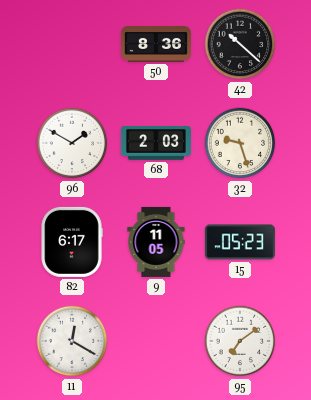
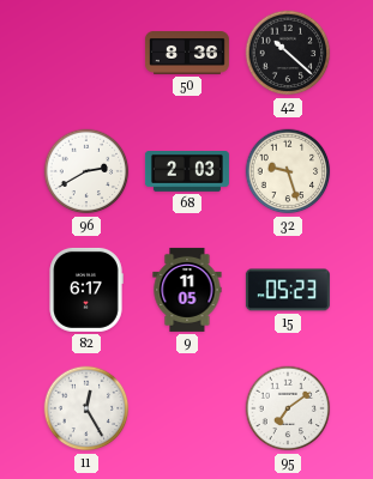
96: 1:50 -> 2:40 (86, 171)
11: 12:20 -> 12:25 (86, 408)
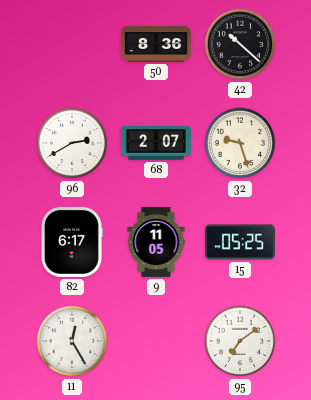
68: 2:03 -> 2:07 (156, 144)
15: 05:23 -> 05:25 (240, 242)
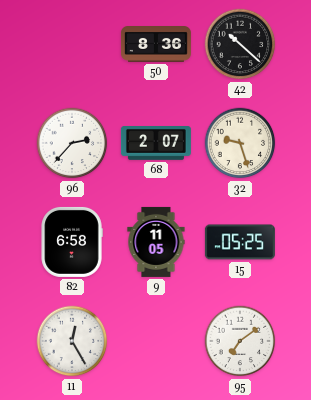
96: 2:40 -> 2:37 (72, 143)
82: 6:17 -> 6:58 (72, 242)
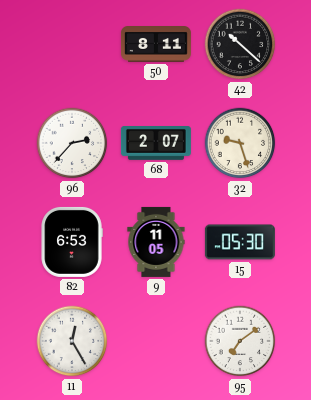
50: 8:36 -> 8:11 (156, 45)
82: 6:58 -> 6:53 (72, 242)
15: 05:25 -> 05:30 (240, 242)
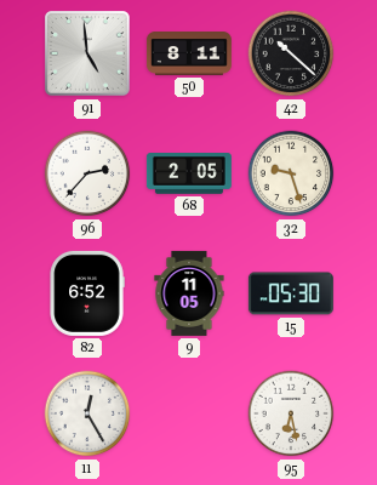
91: none -> 4:59 (88, 55)
68: 2:07 -> 2:05 (189, 175)
82: 6:53 -> 6:52 (87, 293)
95: 7:09 -> 6:28 (291, 413)
